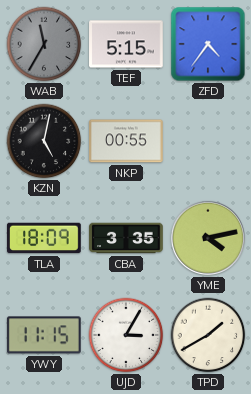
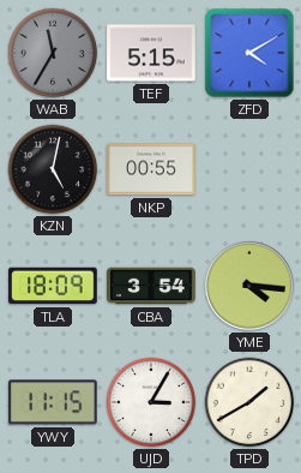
ZFD: 4:36 -> 4:10 (249, 53)
CBA: 3:35 -> 3:54 (151, 286)
YME: 4:13 -> 4:16 (249, 286)
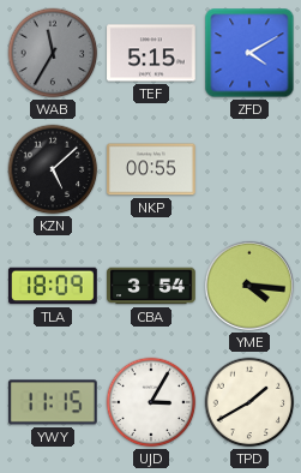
KZN: 5:02 -> 5:08 (53, 169)
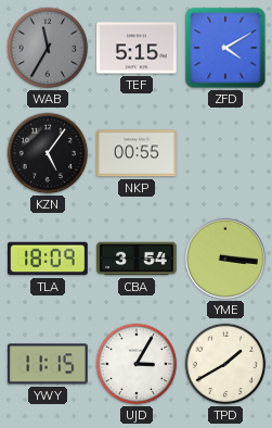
KZN: 5:08 -> 5:06 (48, 153)
YME: 4:16 -> 3:16 (225, 259)
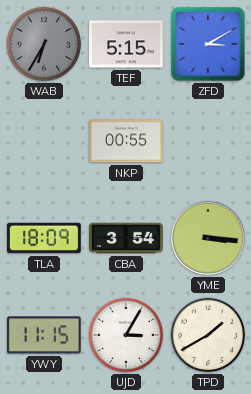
WAB: 11:35 -> 6:35 (44, 44)
ZFD: 4:10 -> 3:10 (208, 44)
KZN: 5:06 -> none (48, 153)
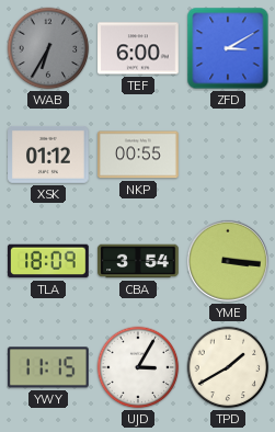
TEF: 5:15 -> 6:00 (138, 48)
XSK: none -> 01:12 (48, 155)
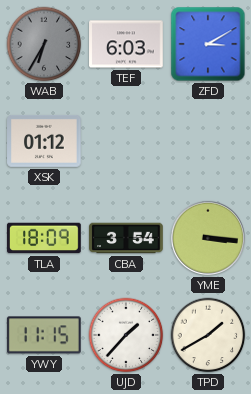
TEF: 6:00 -> 6:03 (126, 44)
NKP: 00:55 -> none (138, 155)
UJD: 3:05 -> 1:37 (126, 335)
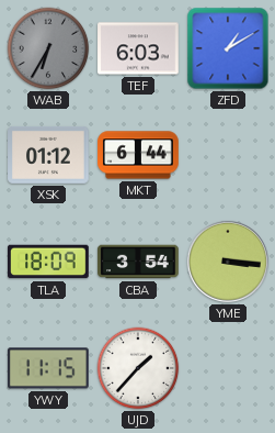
ZFD: 3:10 -> 1:10 (228, 48)
MKT: none -> 6:44 (138, 155)
TPD: 1:40 -> none (208, 335)
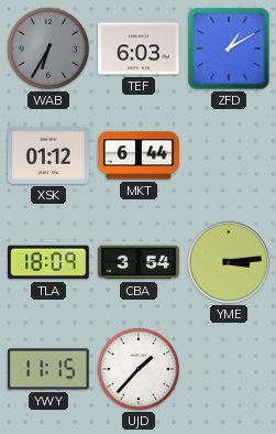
YME: 3:16 -> 3:14 (229, 262)
